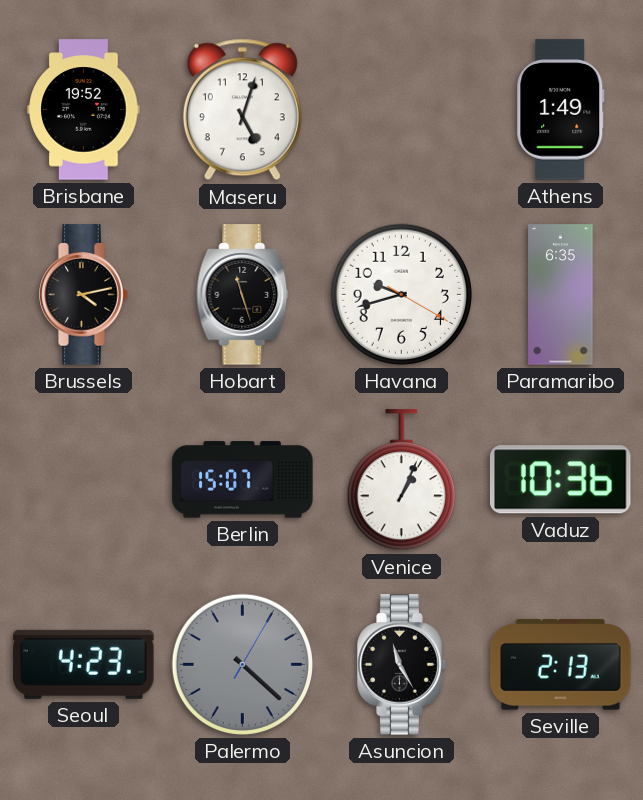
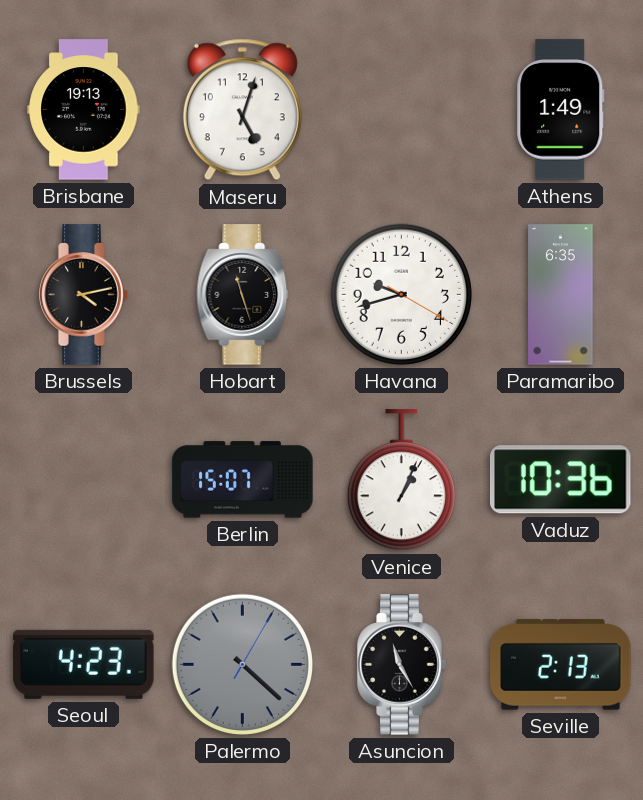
Brisbane: 19:52 -> 19:13 (84, 110)
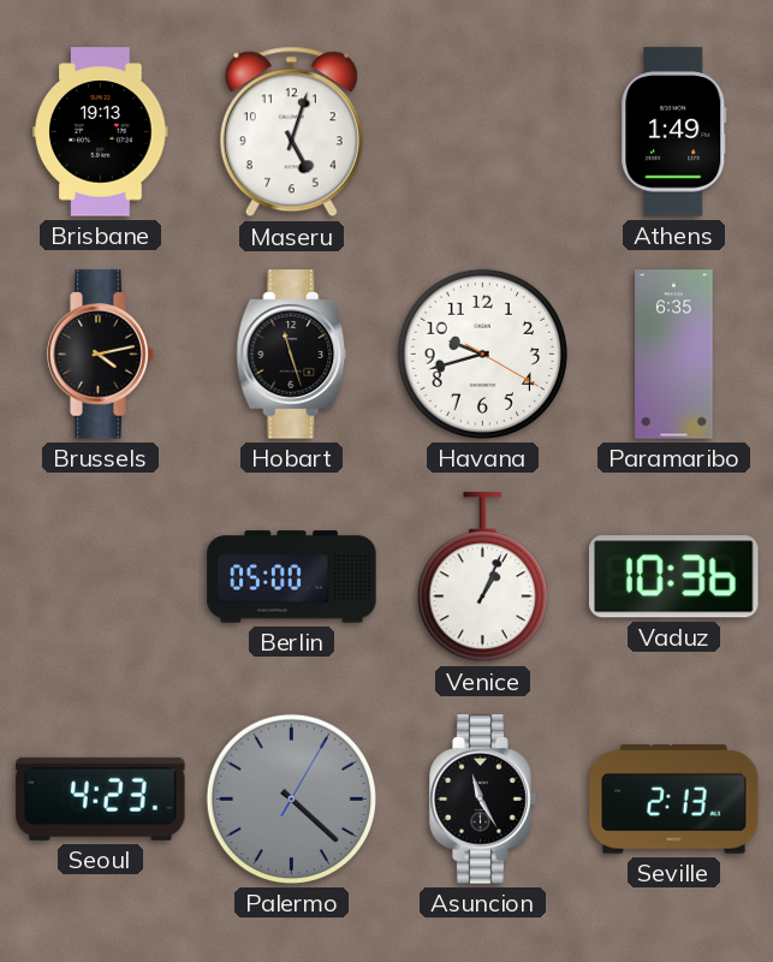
Berlin: 15:07 -> 05:00 (292, 577)
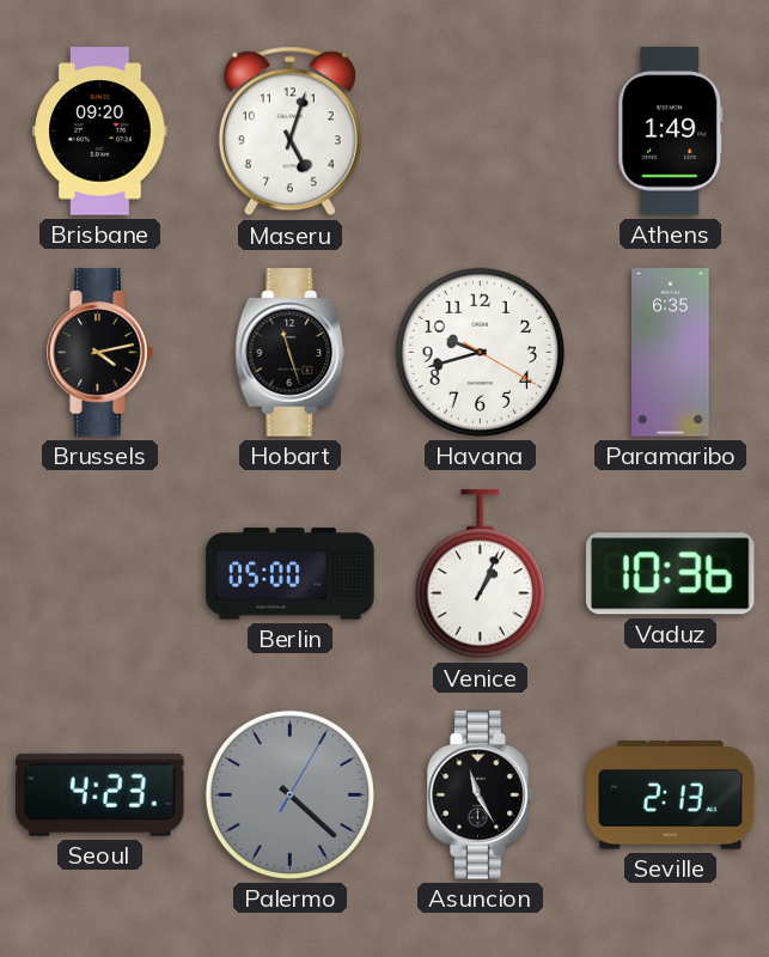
Brisbane: 19:13 -> 09:20 (100, 132)
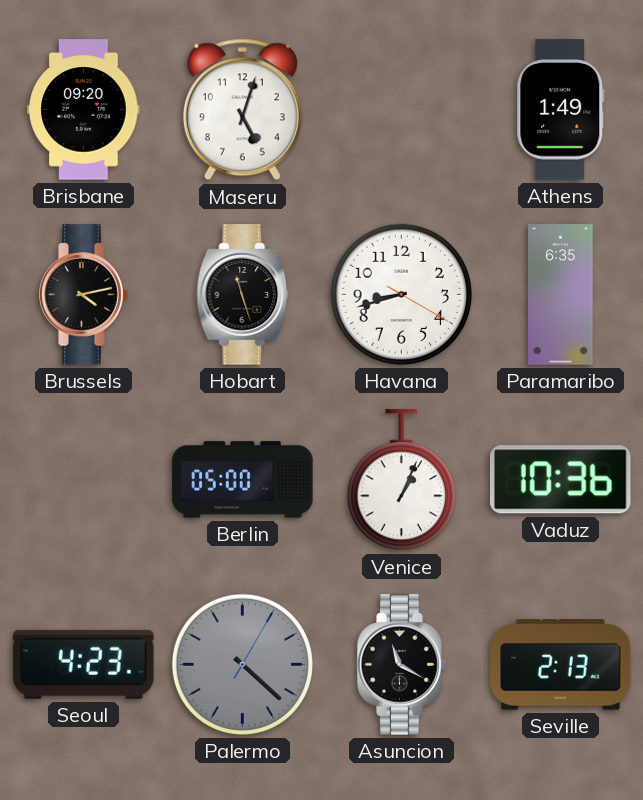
Havana: 9:42 -> 8:42 (401, 294)
Asuncion: 11:25 -> 11:20 (402, 665)
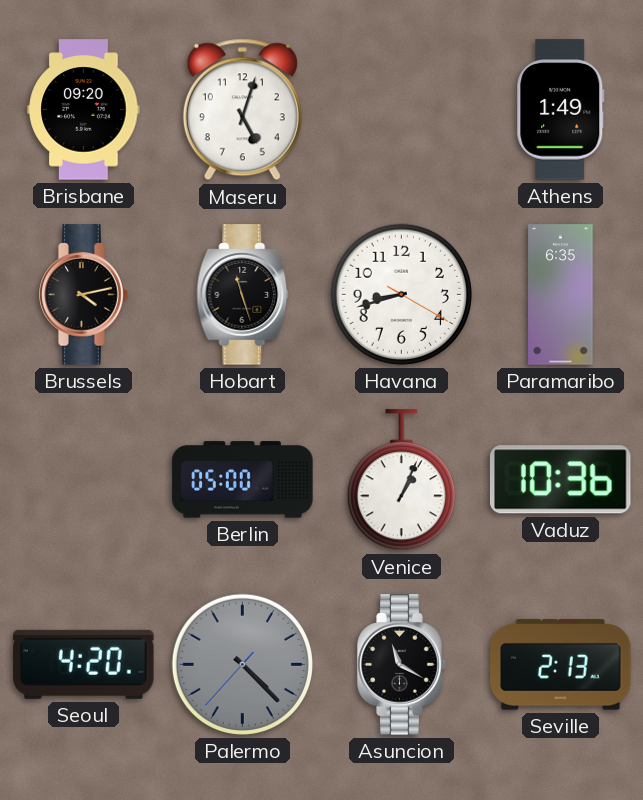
Seoul: 4:23 -> 4:20 (84, 664)
Palermo: 4:22:05 -> 4:22:37 (242, 664)
